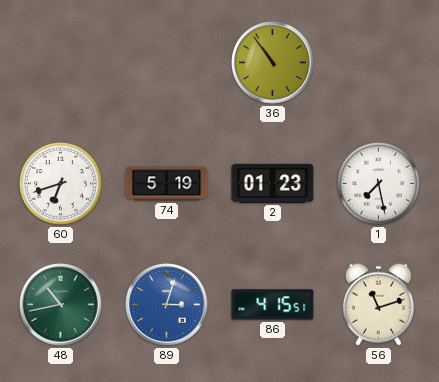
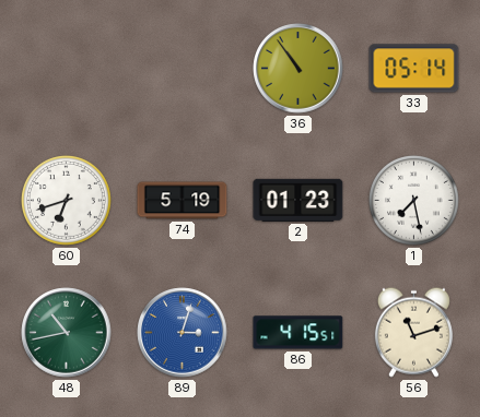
33: none -> 05:14 (414, 69)
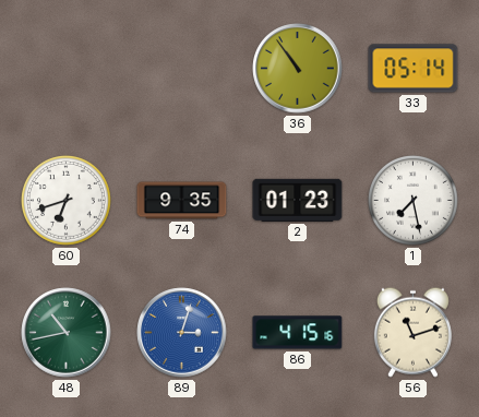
74: 5:19 -> 9:35 (182, 201)
86: 4:15:51 -> 4:15:16 (298, 333)
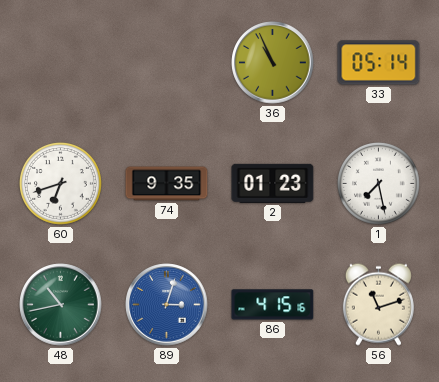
36: 10:54 -> 10:56 (273, 63)
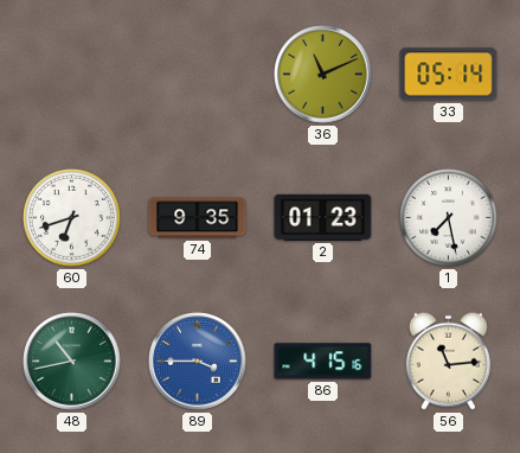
36: 10:56 -> 11:11 (323, 75)
89: 3:03 -> 3:45 (198, 362)
56: 11:12 -> 11:14 (448, 361)
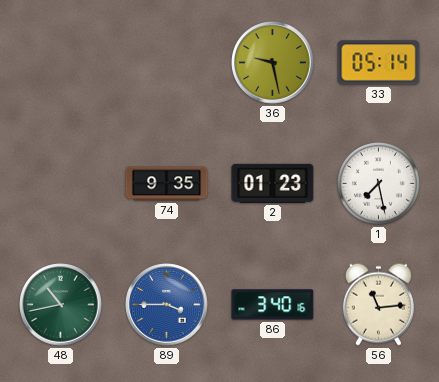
36: 11:11 -> 9:28 (273, 63)
60: 6:42 -> none (71, 217)
86: 4:15 -> 3:40 (273, 305)
